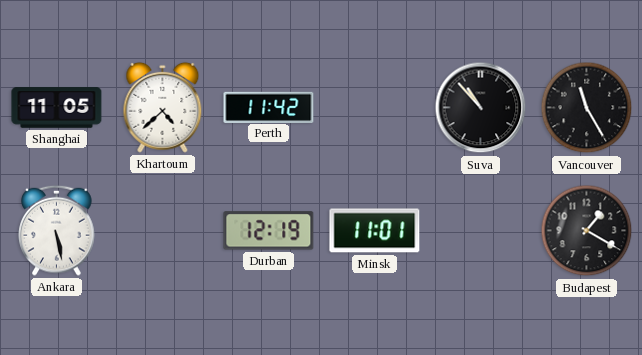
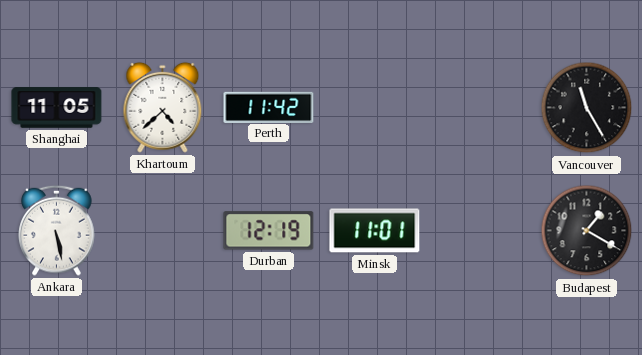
Suva: 10:53 -> none (481, 108)
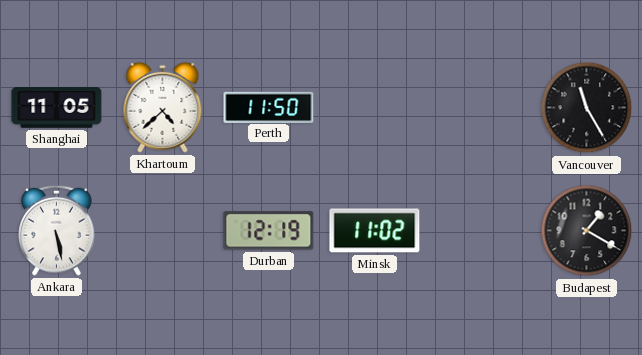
Perth: 11:42 -> 11:50 (269, 107)
Minsk: 11:01 -> 11:02 (375, 231)
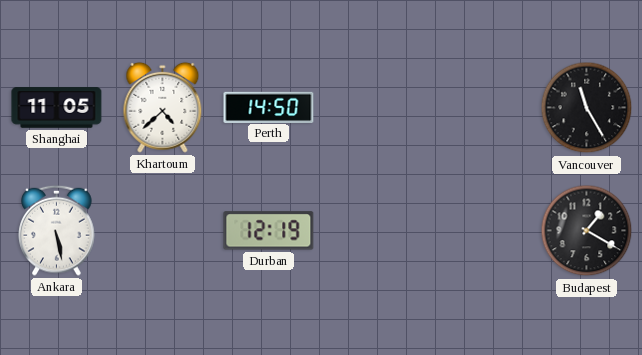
Perth: 11:50 -> 14:50 (269, 107)
Minsk: 11:02 -> none (375, 231)
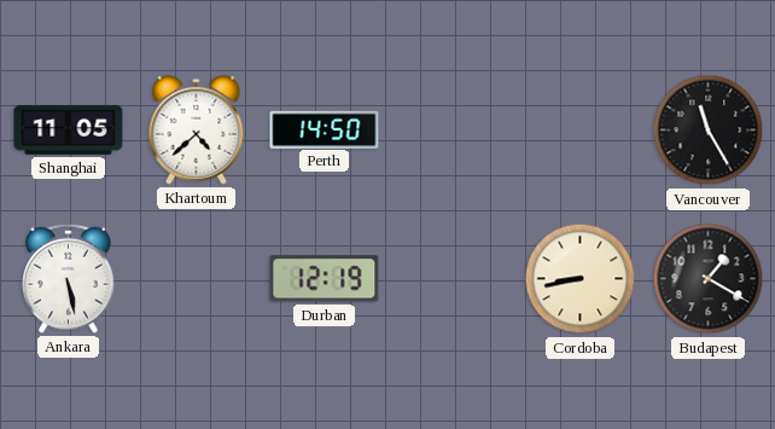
Cordoba: none -> 8:43 (581, 279)
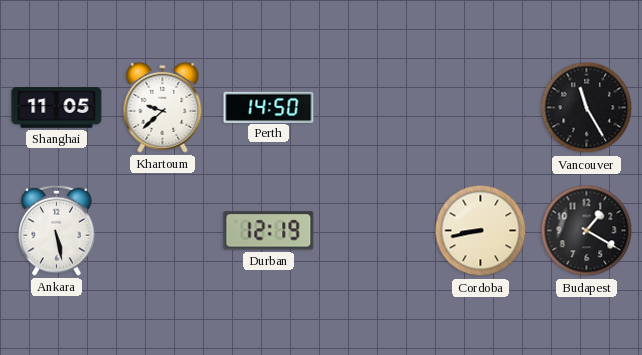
Khartoum: 4:38 -> 9:38 (163, 107)
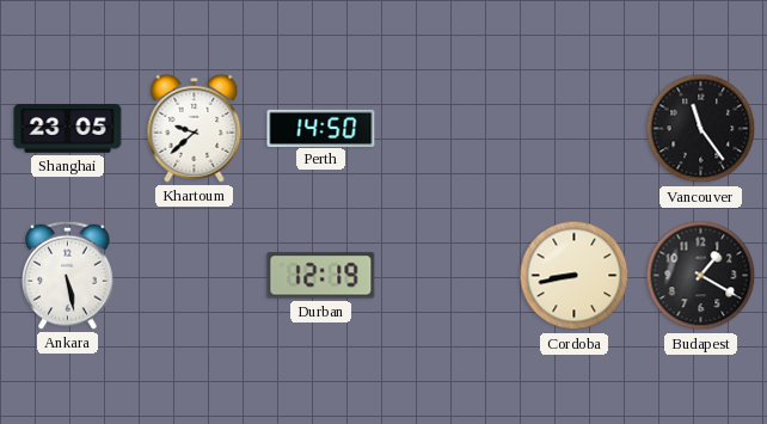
Shanghai: 11:05 -> 23:05 (68, 129)
Vancouver: 11:25 -> 11:24 (701, 129)
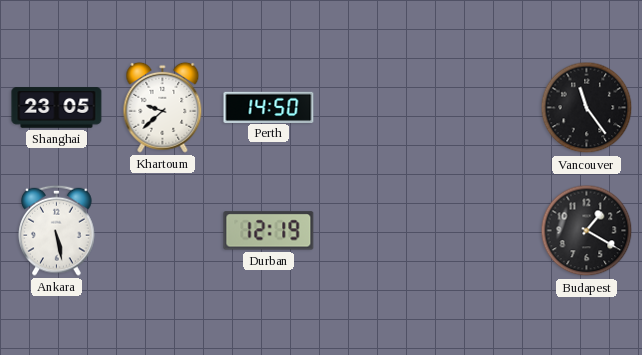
Cordoba: 8:43 -> none (575, 276)
